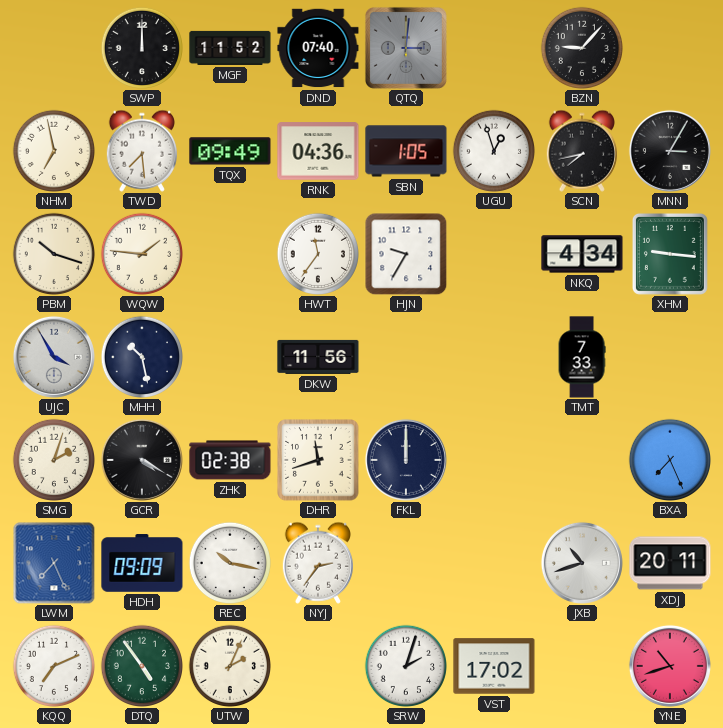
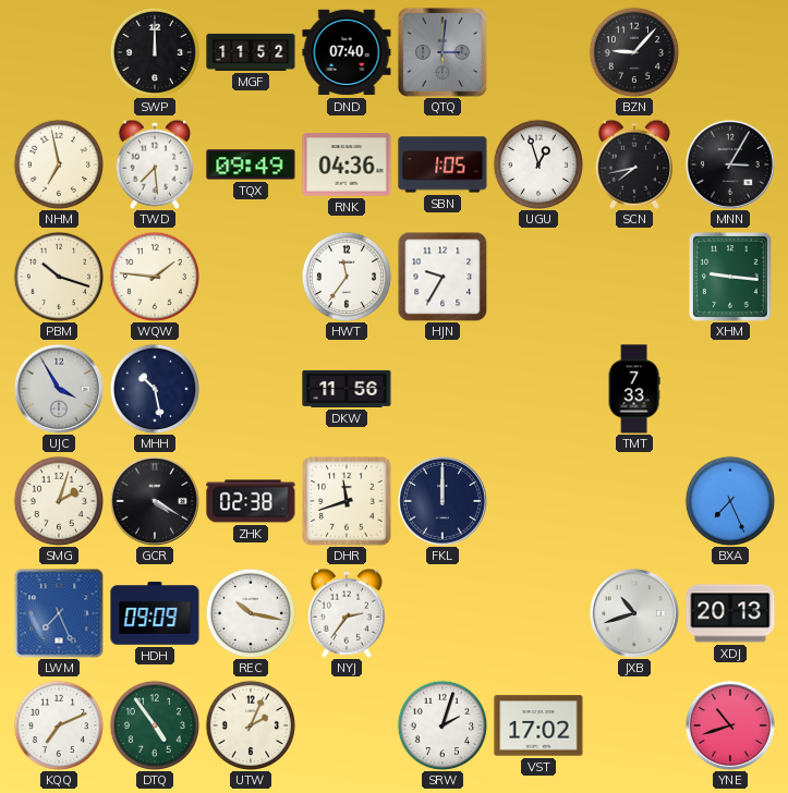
NKQ: 4:34 -> none (582, 254)
XDJ: 20:11 -> 20:13 (730, 613)
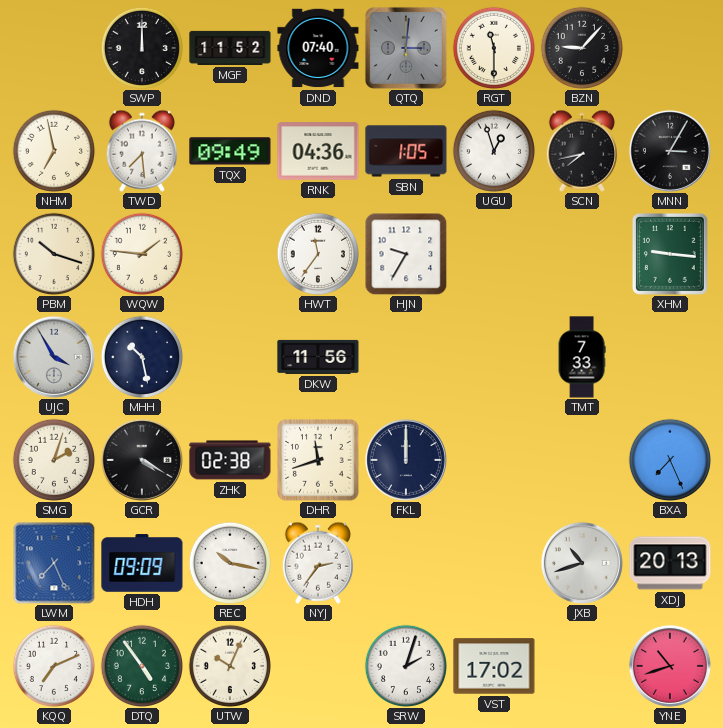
RGT: none -> 11:30 (493, 47)
UTW: 2:04 -> 10:04 (229, 665)
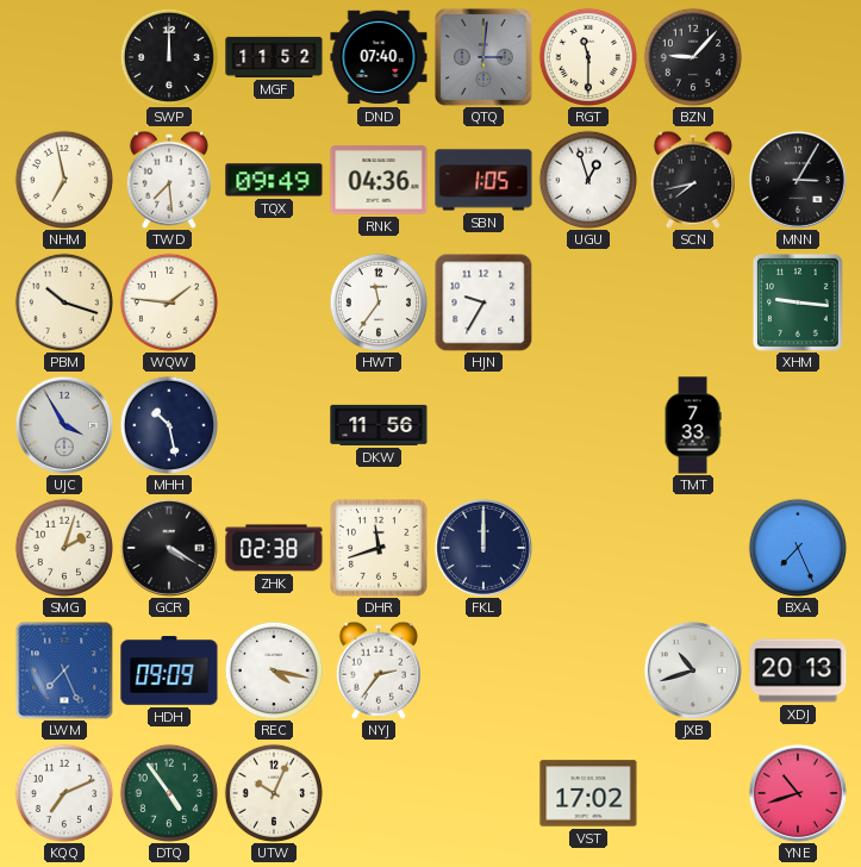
REC: 10:17 -> 4:17 (273, 669)
SRW: 2:03 -> none (405, 665)
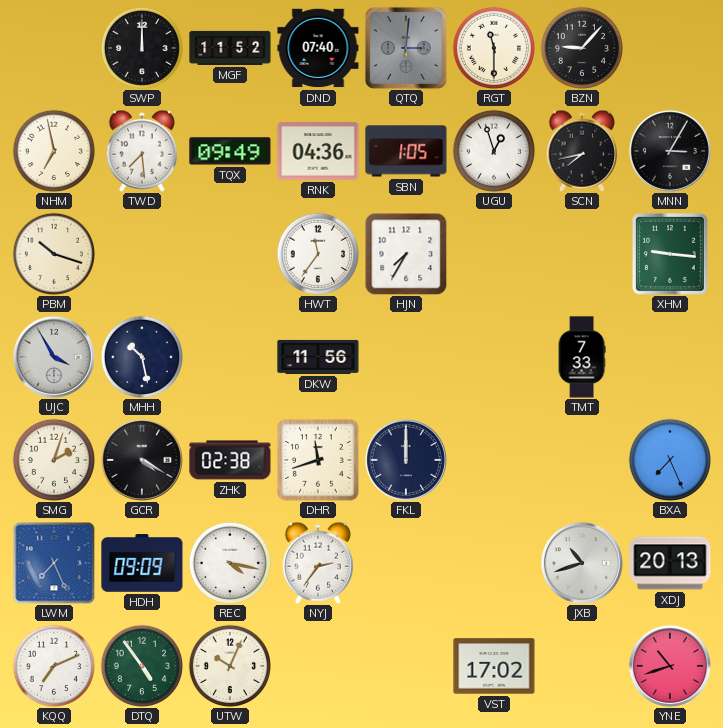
WQW: 1:46 -> none (168, 301)
HJN: 9:35 -> 7:35 (406, 254)
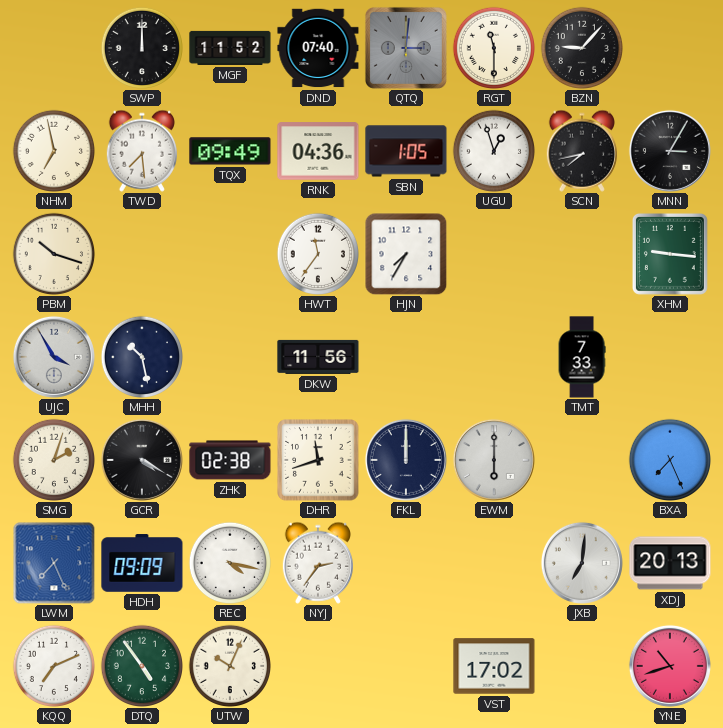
EWM: none -> 6:00 (494, 460)
JXB: 10:42 -> 7:01 (582, 563)
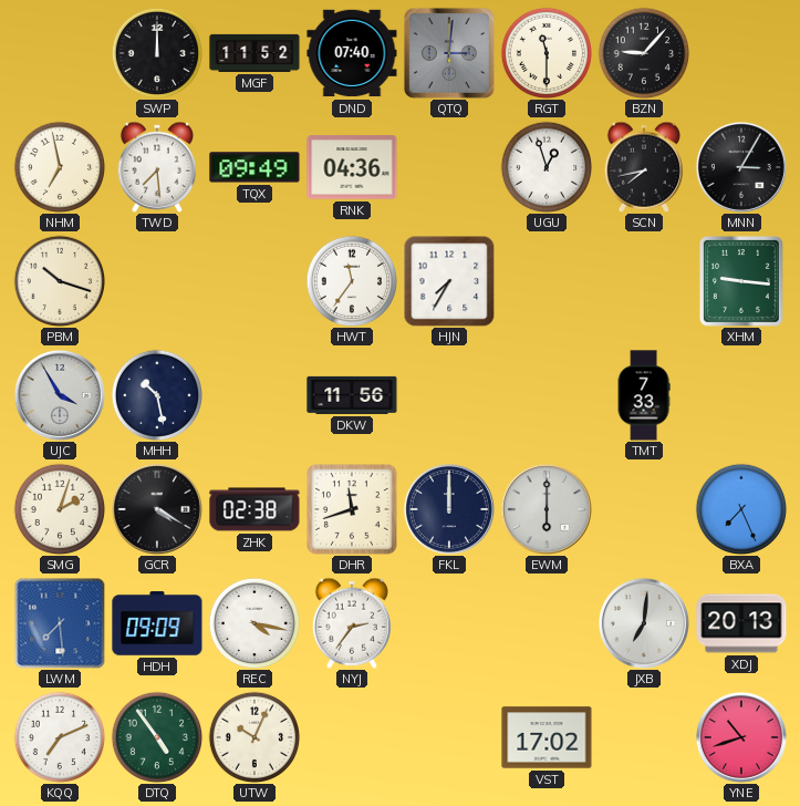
SBN: 1:05 -> none (406, 151)
LWM: 7:26 -> 7:29 (60, 623)
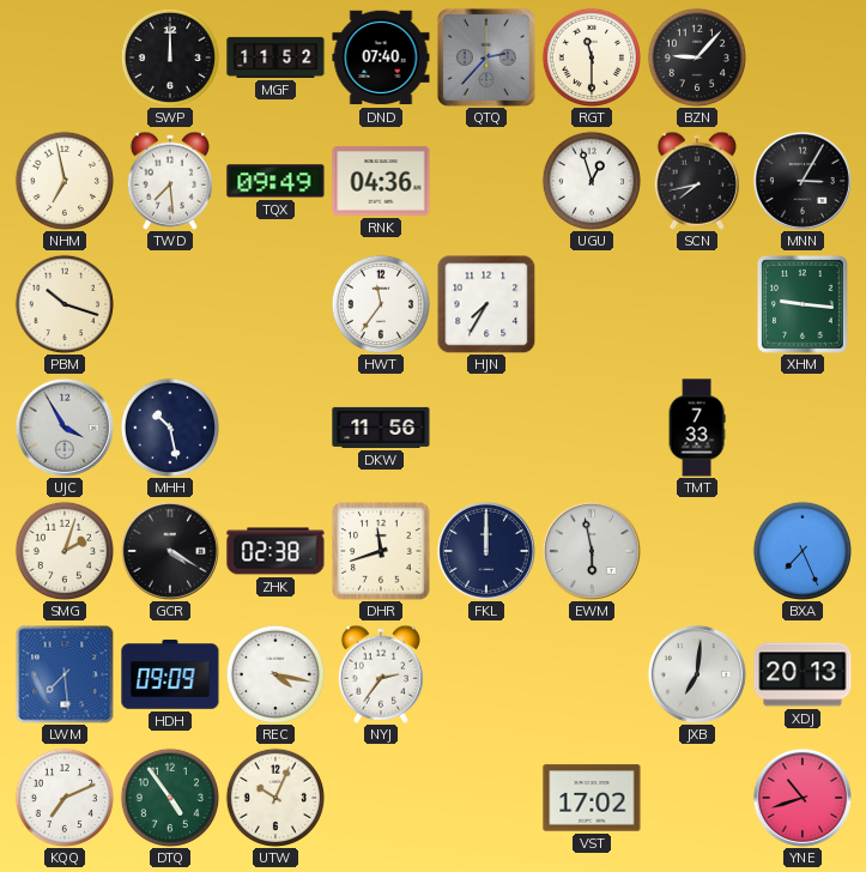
QTQ: 3:01 -> 2:37 (486, 57)
EWM: 6:00 -> 5:58 (592, 551)
